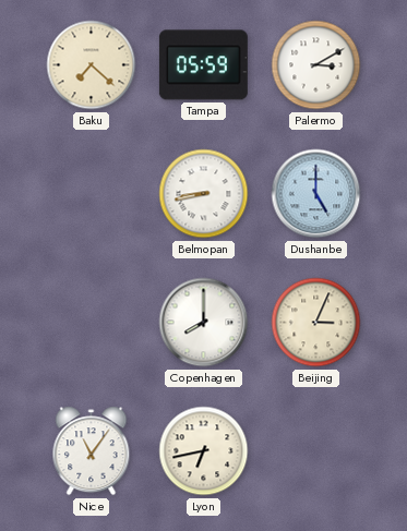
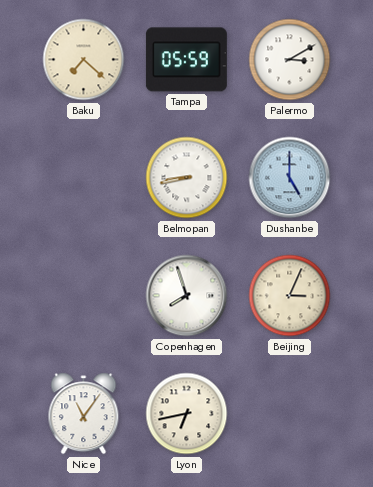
Copenhagen: 8:00 -> 7:57 (187, 296)
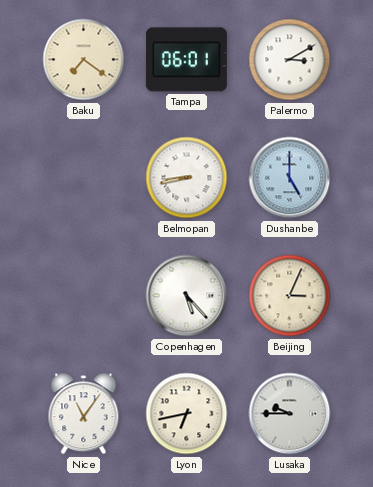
Baku: 7:22 -> 7:21 (84, 60)
Tampa: 05:59 -> 06:01 (186, 60)
Copenhagen: 7:57 -> 5:23 (187, 296)
Lusaka: none -> 9:45 (290, 414)
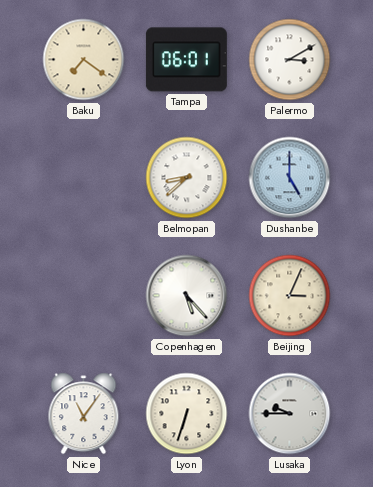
Belmopan: 8:43 -> 8:38 (187, 178)
Lyon: 6:43 -> 6:33 (187, 414)
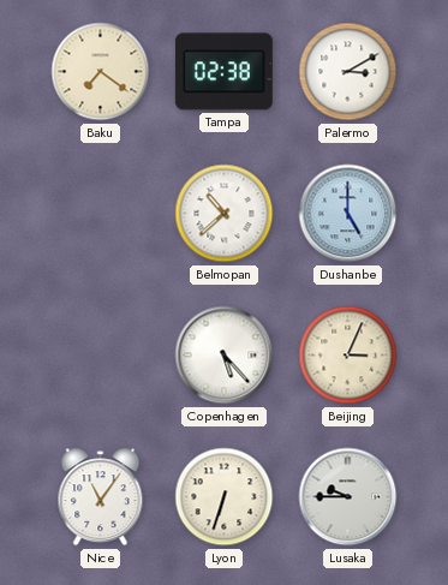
Tampa: 06:01 -> 02:38 (223, 72)
Belmopan: 8:38 -> 10:38 (225, 214)
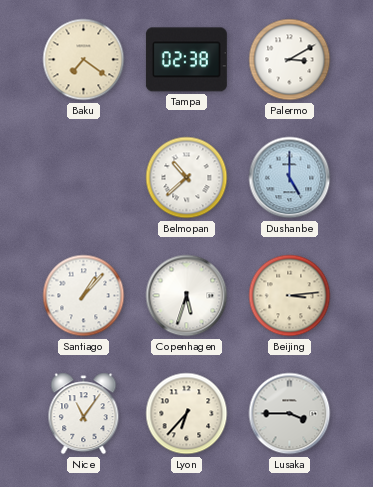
Santiago: none -> 1:07 (84, 296)
Copenhagen: 5:23 -> 5:33 (187, 296)
Beijing: 3:04 -> 3:14 (290, 296)
Lyon: 6:33 -> 6:37 (187, 414)
Lusaka: 9:45 -> 3:45 (290, 414)
